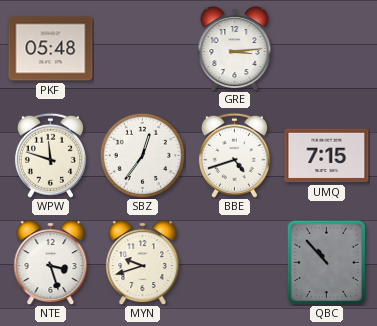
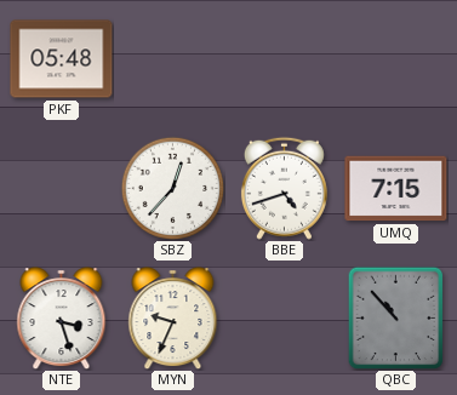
GRE: 3:14 -> none (235, 49)
WPW: 11:48 -> none (50, 155)
SBZ: 12:36 -> 12:37 (172, 188)
MYN: 9:42 -> 9:34 (173, 319)
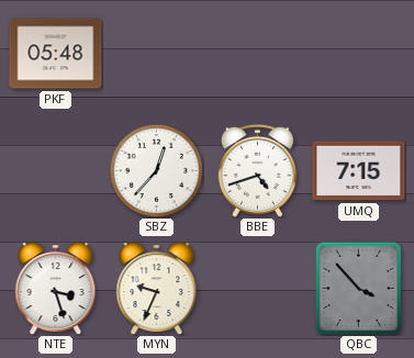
QBC: 10:53 -> 3:53 (359, 288)
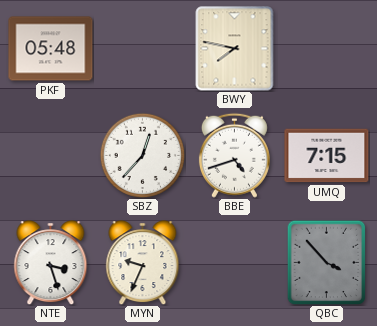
BWY: none -> 7:47 (235, 49)
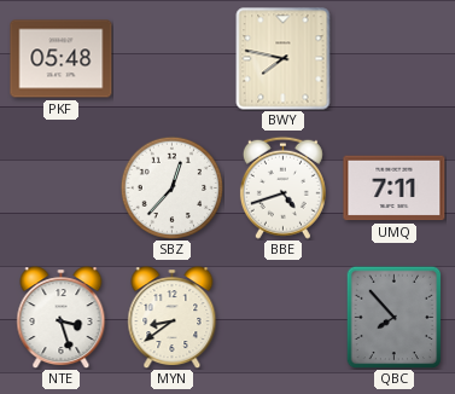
UMQ: 7:15 -> 7:11 (395, 189)
MYN: 9:34 -> 8:39 (173, 318)
QBC: 3:53 -> 7:53 (395, 317)
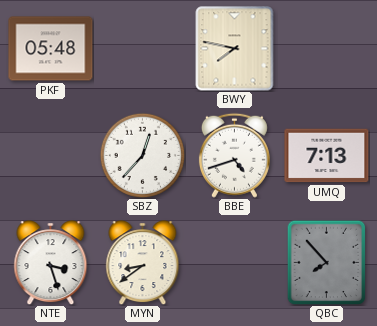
UMQ: 7:11 -> 7:13 (327, 156)
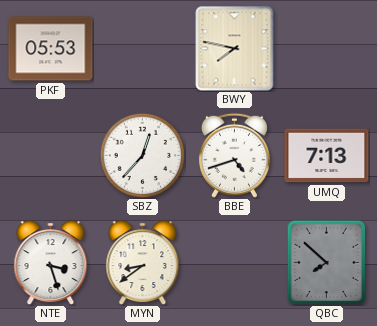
PKF: 05:48 -> 05:53 (51, 49)
QBC: 7:53 -> 7:52 (327, 262)
